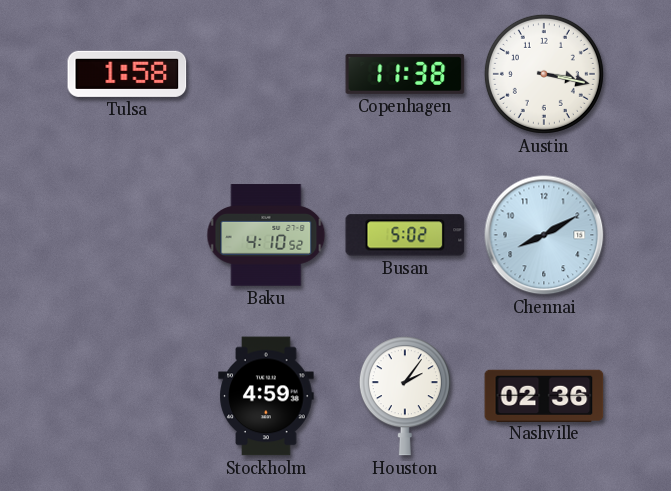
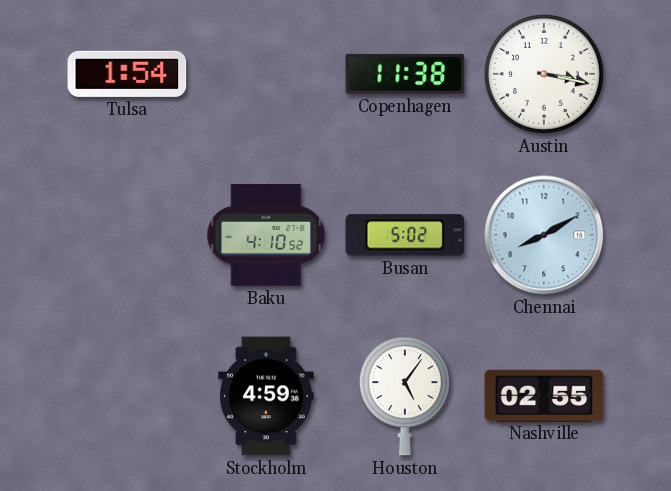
Tulsa: 1:58 -> 1:54 (127, 74)
Houston: 2:06 -> 5:06 (405, 396)
Nashville: 02:36 -> 02:55 (544, 395)
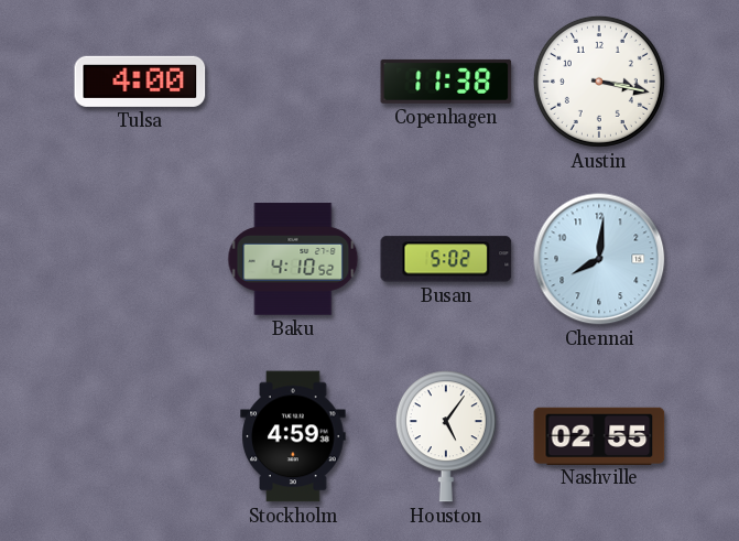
Tulsa: 1:54 -> 4:00 (140, 82)
Chennai: 8:10 -> 8:01 (599, 259)
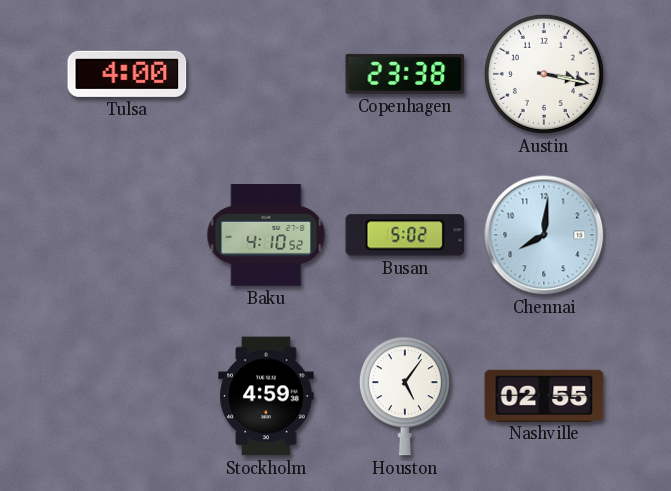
Copenhagen: 11:38 -> 23:38 (405, 74)
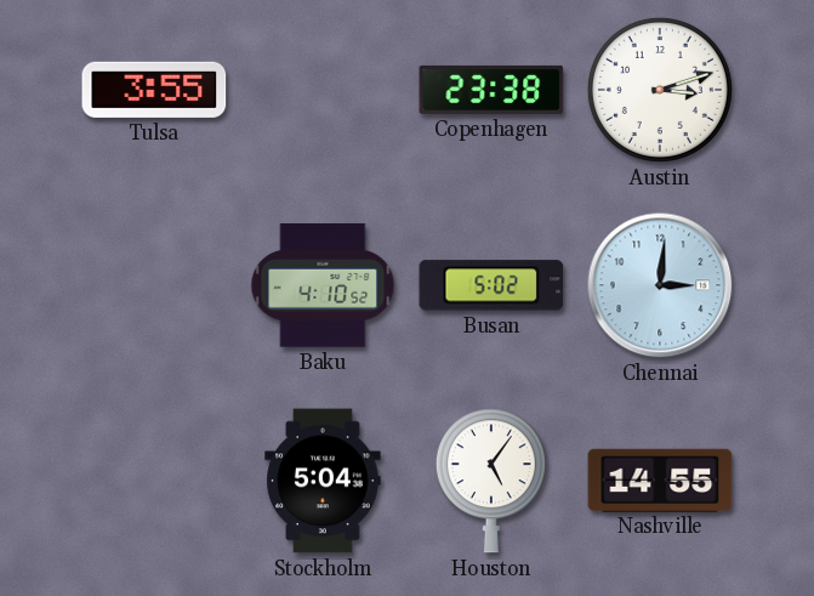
Tulsa: 4:00 -> 3:55 (154, 90)
Austin: 3:17 -> 3:12 (660, 90)
Chennai: 8:01 -> 3:01 (660, 285)
Stockholm: 4:59 -> 5:04 (323, 481)
Nashville: 02:55 -> 14:55 (660, 479)
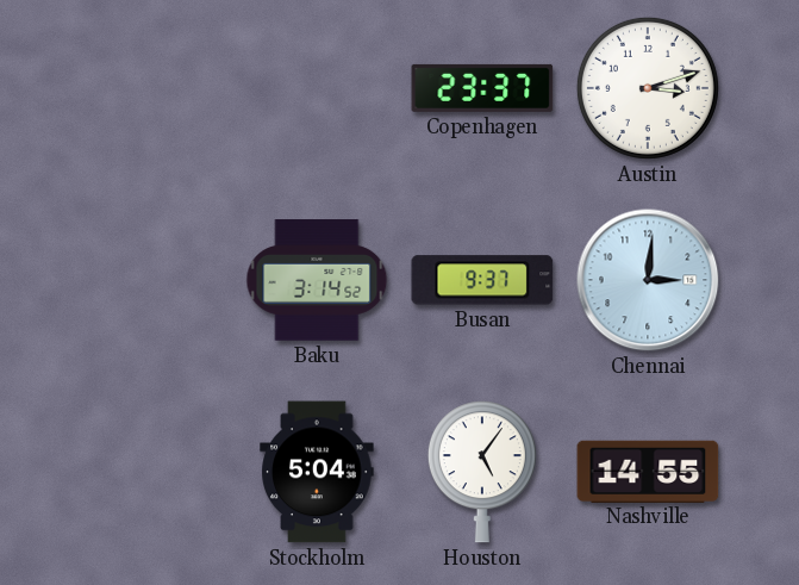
Tulsa: 3:55 -> none (154, 90)
Copenhagen: 23:38 -> 23:37 (482, 88)
Baku: 4:10 -> 3:14 (317, 280)
Busan: 5:02 -> 9:37 (482, 280)
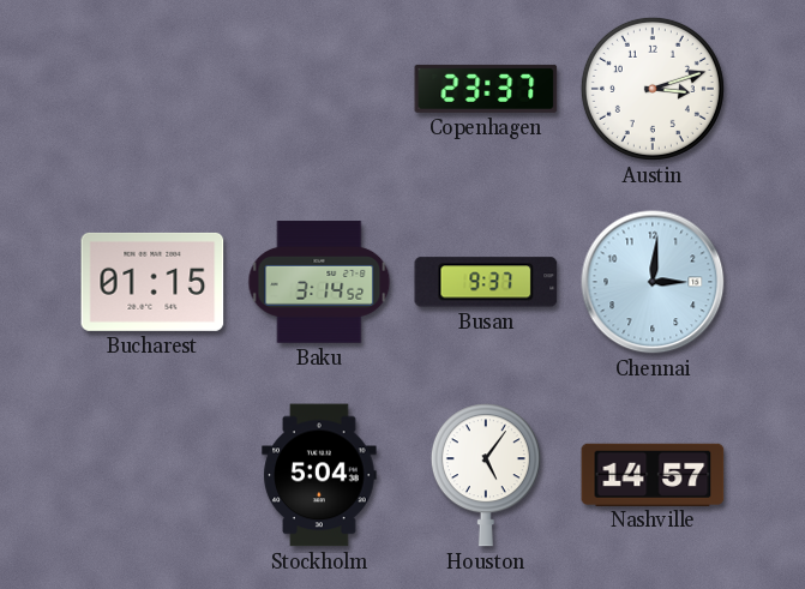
Bucharest: none -> 01:15 (152, 282)
Nashville: 14:55 -> 14:57 (653, 474)
